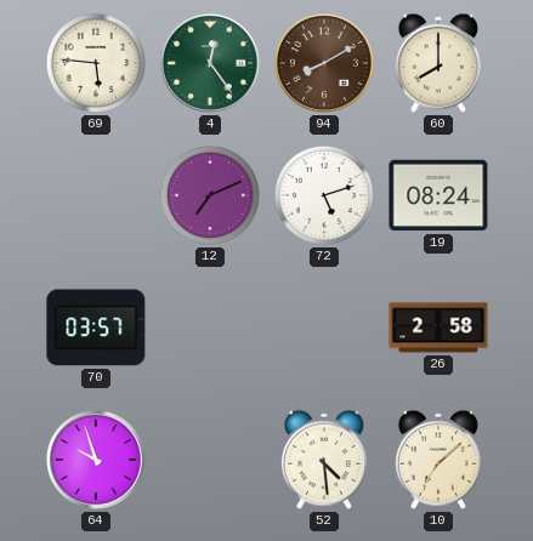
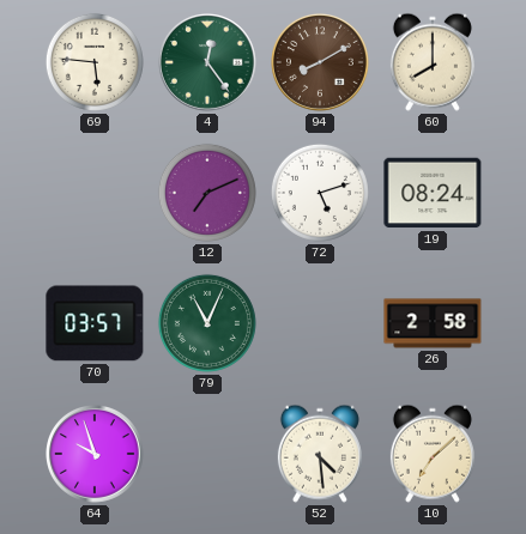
79: none -> 11:04 (207, 323)
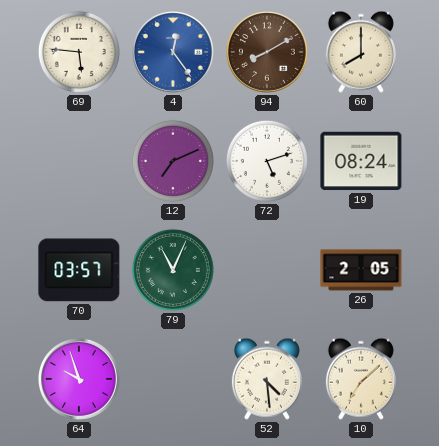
4 dial: green -> blue (174, 53)
26: 2:58 -> 2:05 (361, 270)
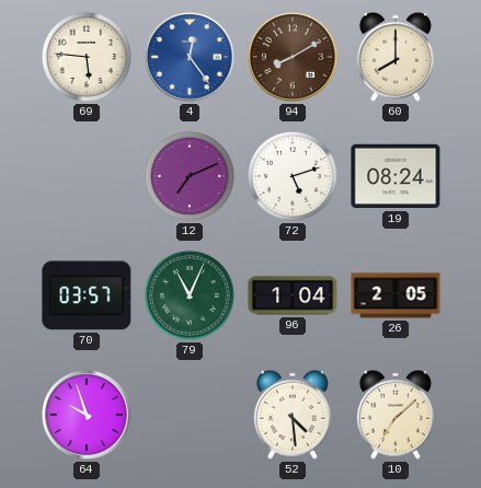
96: none -> 1:04 (293, 295)
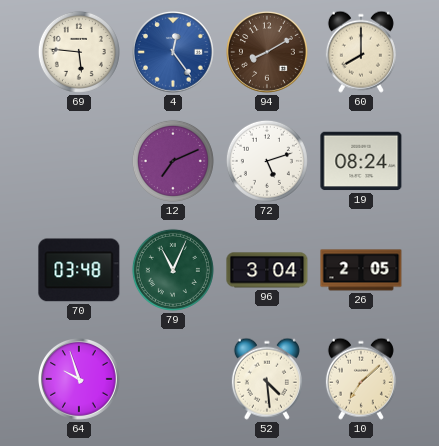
70: 03:57 -> 03:48 (79, 270)
96: 1:04 -> 3:04 (267, 270)
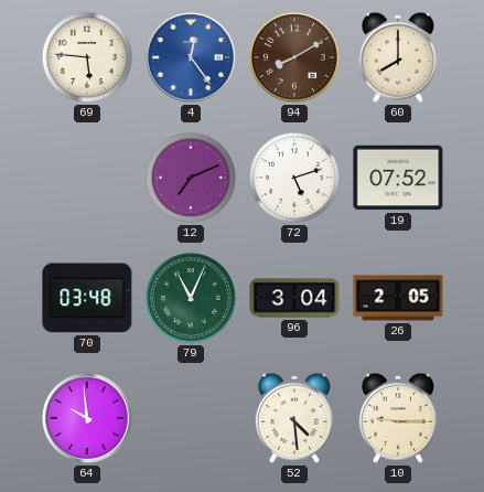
19: 08:24 -> 07:52 (398, 178)
64: 9:57 -> 9:59 (88, 419)
10: 7:08 -> 9:15 (398, 418)
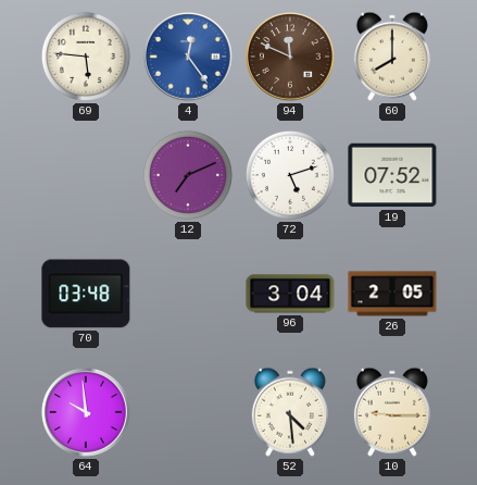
94: 8:10 -> 11:49 (291, 58)
79: 11:04 -> none (191, 298)
